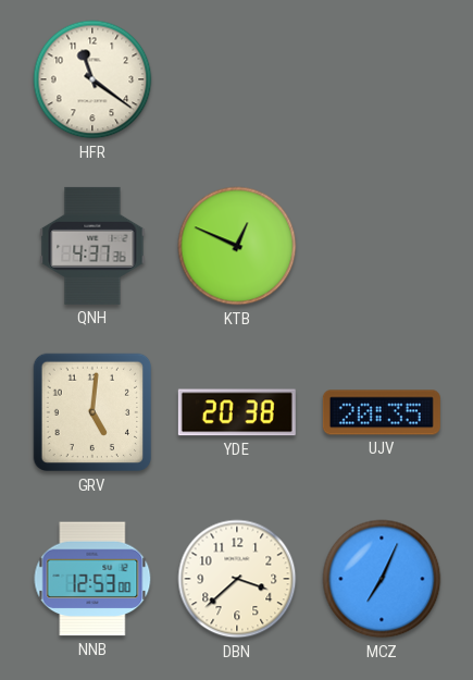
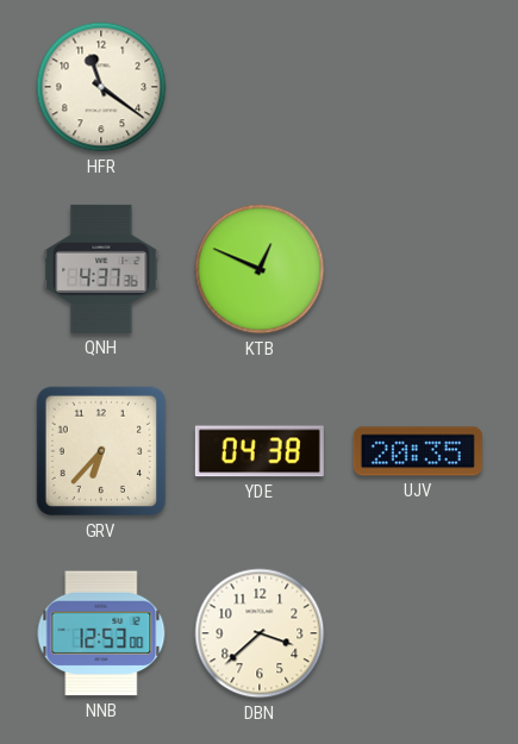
GRV: 5:01 -> 6:37 (101, 451)
YDE: 20:38 -> 04:38 (260, 451)
MCZ: 7:04 -> none (382, 579)
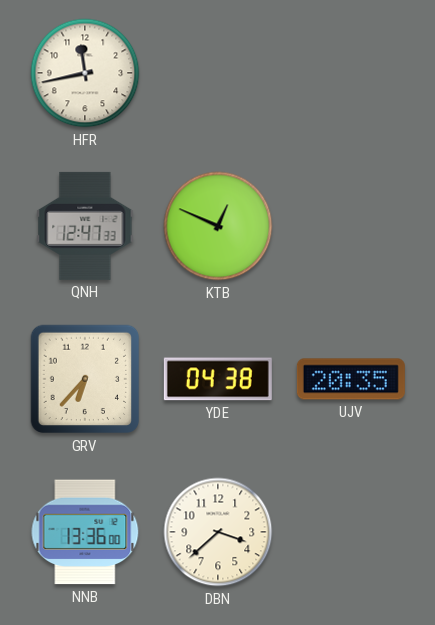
HFR: 11:21 -> 11:43 (85, 73)
QNH: 4:37 -> 12:47 (85, 226)
NNB: 12:53 -> 13:36 (85, 532)
